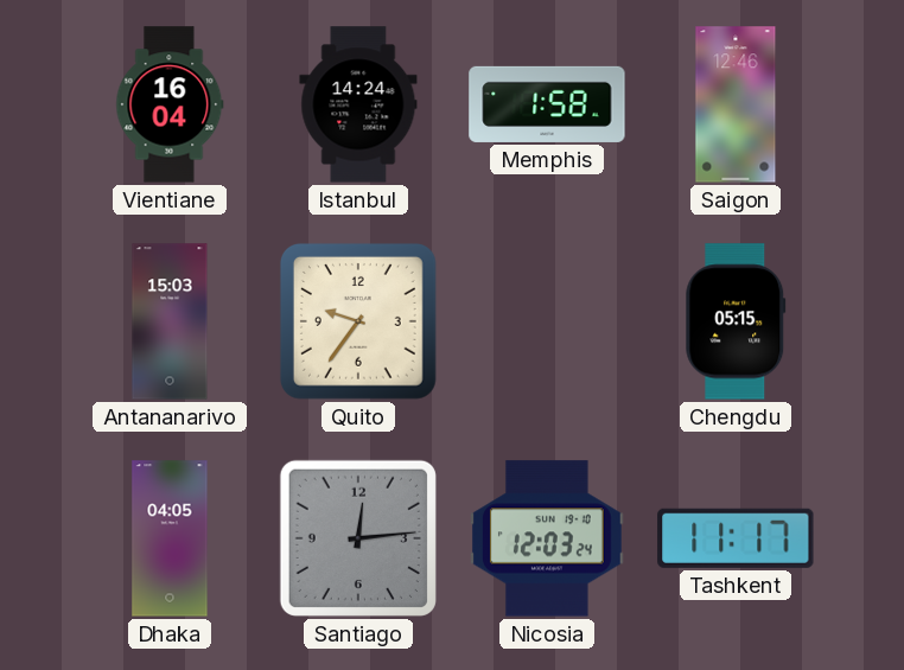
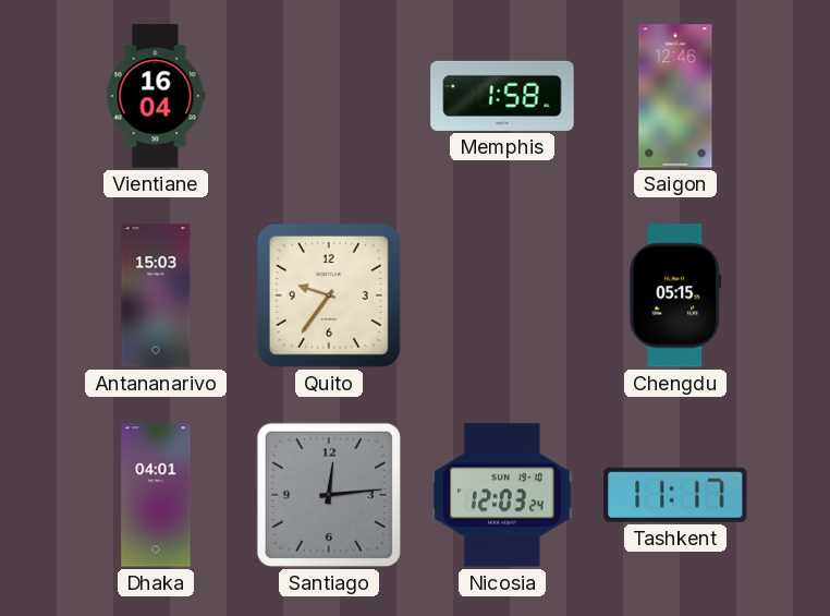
Istanbul: 14:24 -> none (358, 104)
Dhaka: 04:05 -> 04:01 (156, 495)
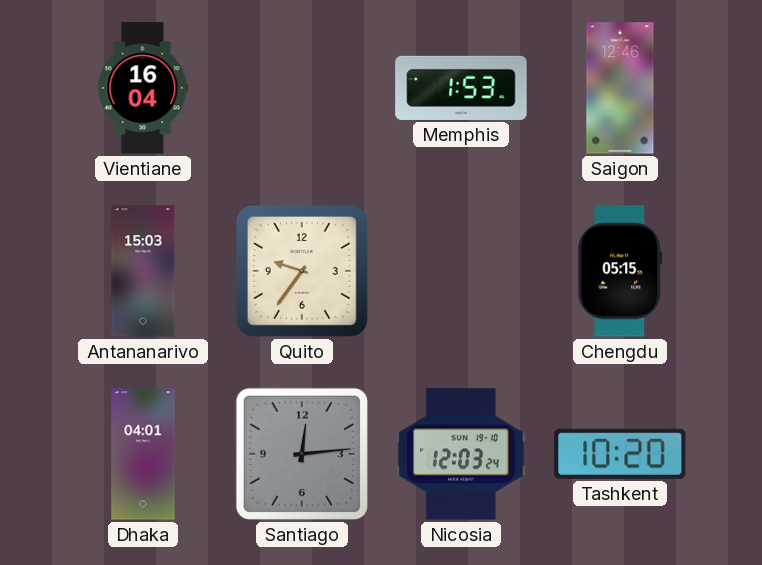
Memphis: 1:58 -> 1:53 (461, 88)
Tashkent: 11:17 -> 10:20 (620, 454)
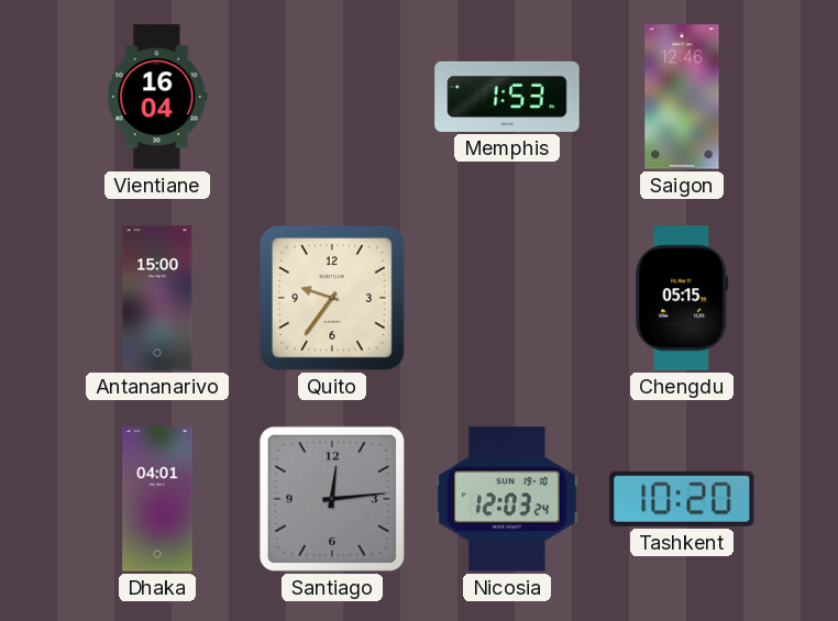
Antananarivo: 15:03 -> 15:00 (157, 298)
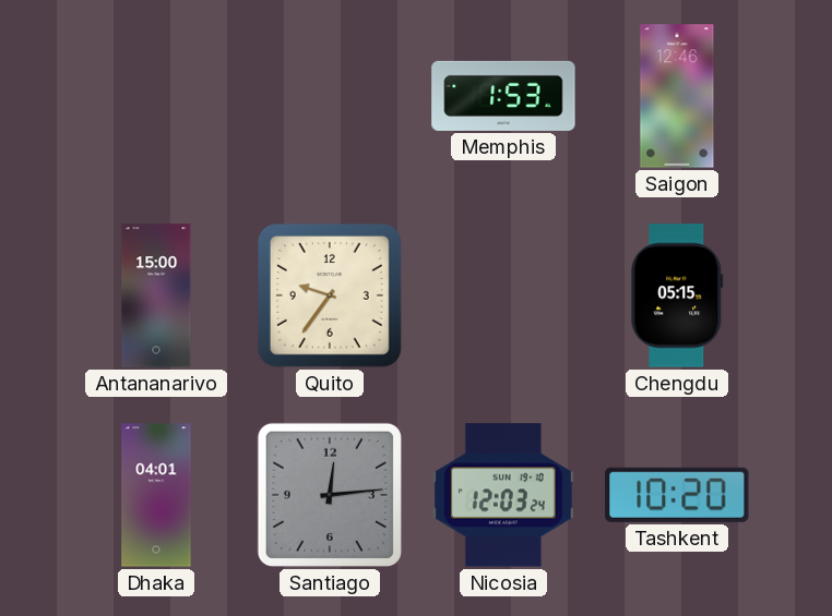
Vientiane: 16:04 -> none (157, 97)
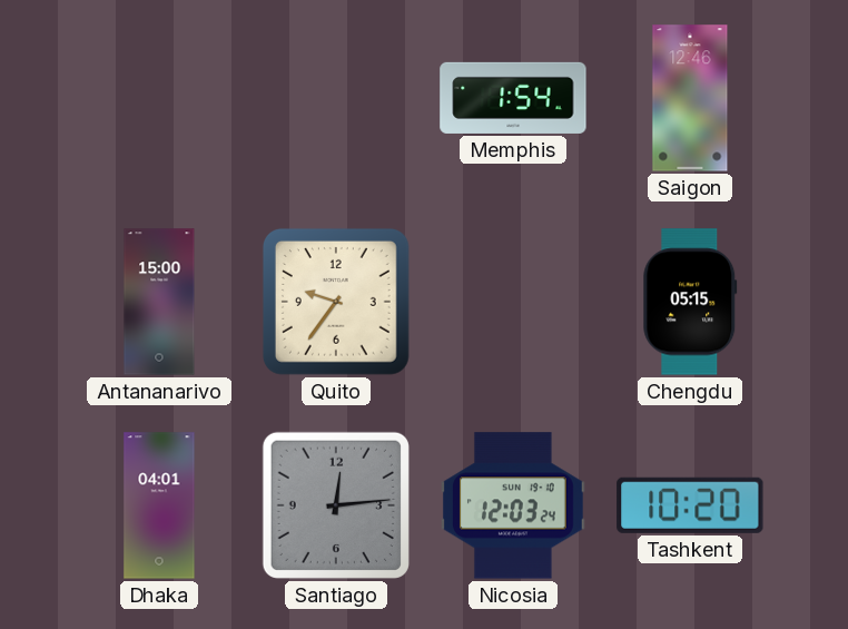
Memphis: 1:53 -> 1:54 (513, 98)
